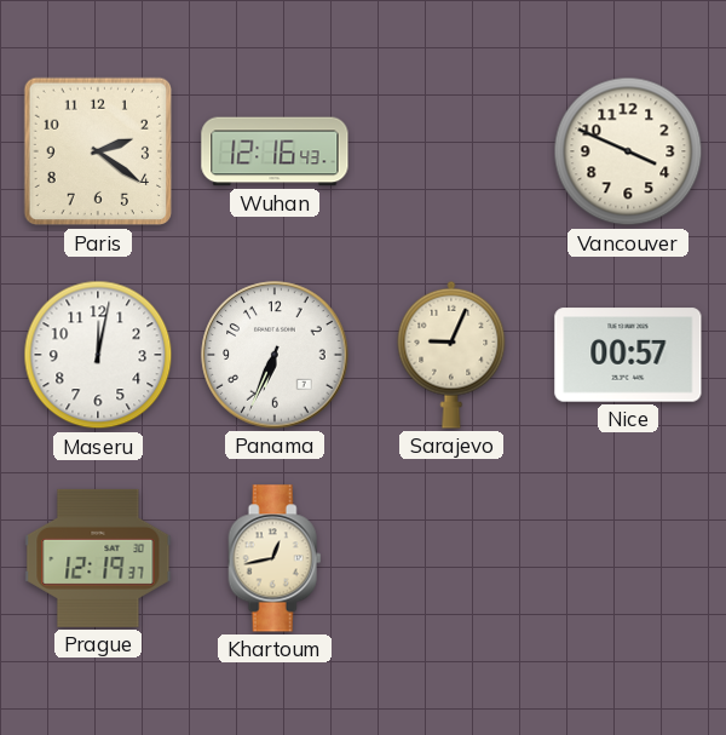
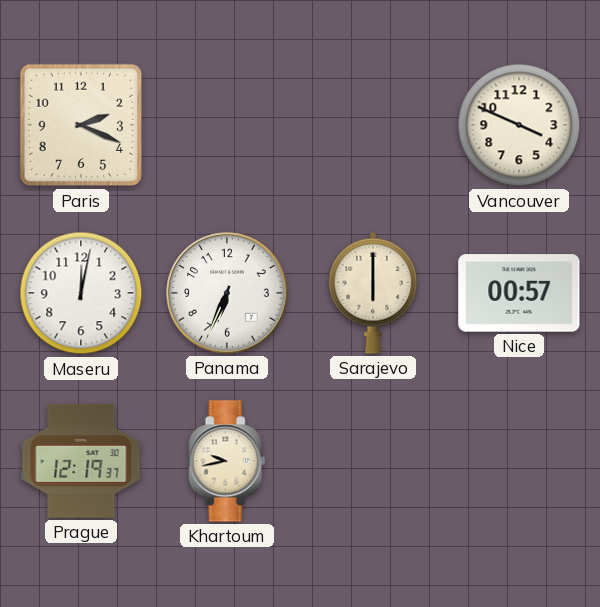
Paris: 2:21 -> 2:19 (81, 125)
Wuhan: 12:16 -> none (275, 151)
Sarajevo: 9:04 -> 6:00 (373, 293)
Khartoum: 12:43 -> 9:43 (227, 461)
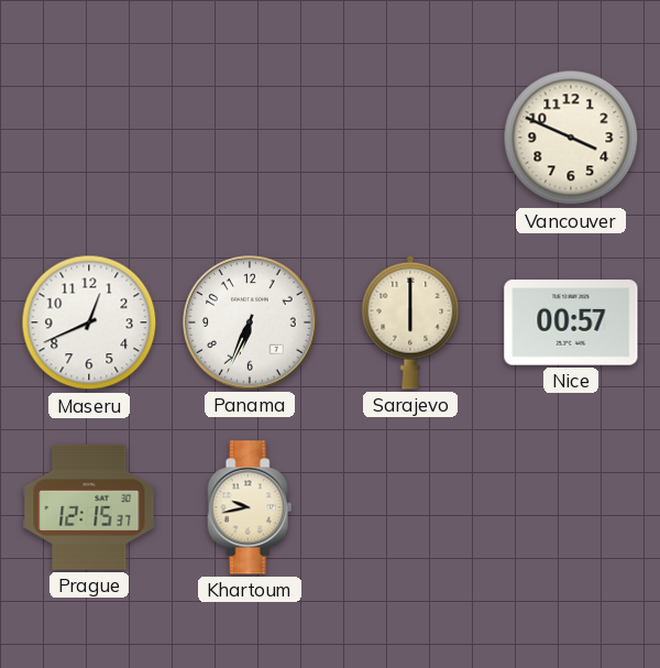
Paris: 2:19 -> none (81, 125)
Maseru: 12:02 -> 12:41 (89, 322)
Prague: 12:19 -> 12:15 (89, 507)
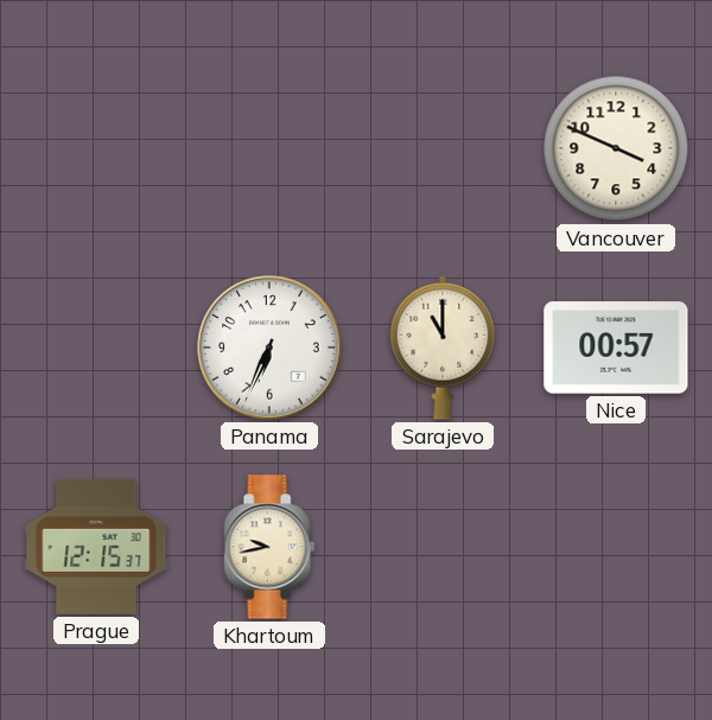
Maseru: 12:41 -> none (89, 322)
Sarajevo: 6:00 -> 11:00 (443, 348)
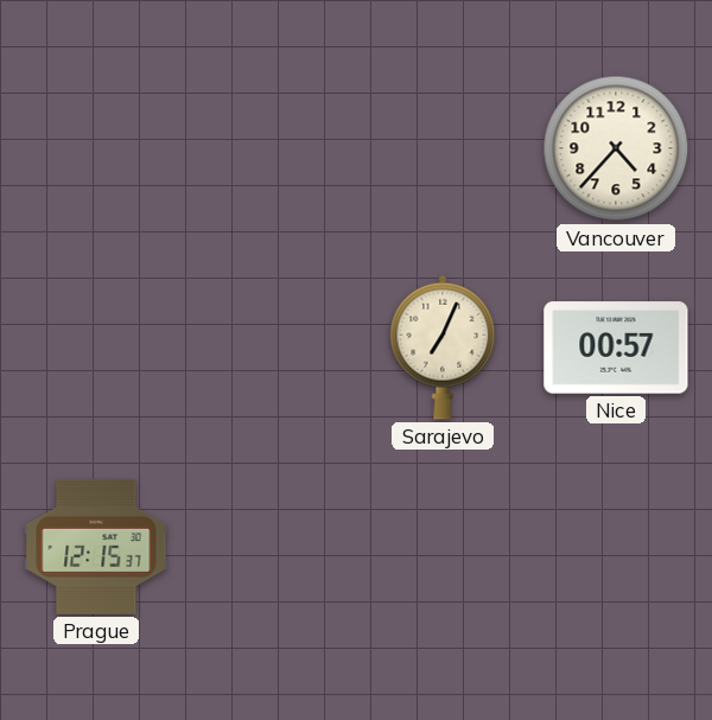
Vancouver: 3:49 -> 4:37 (616, 148)
Panama: 6:34 -> none (269, 348)
Sarajevo: 11:00 -> 7:04 (443, 348)
Khartoum: 9:43 -> none (269, 547)
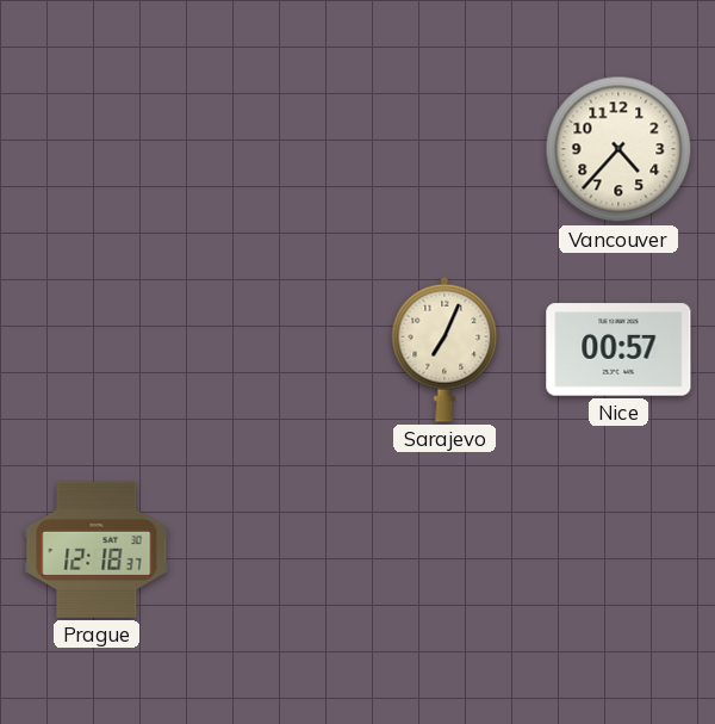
Prague: 12:15 -> 12:18 (97, 550)
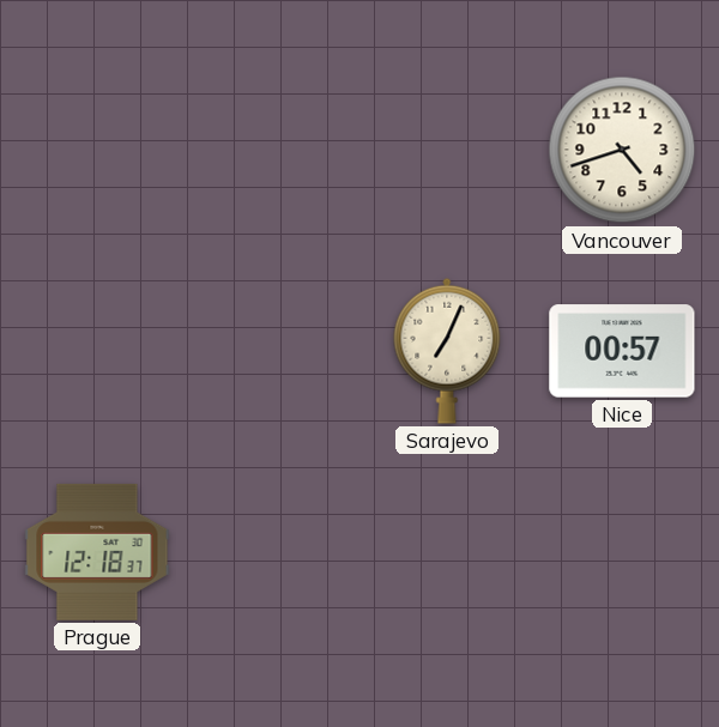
Vancouver: 4:37 -> 4:42 (622, 150)
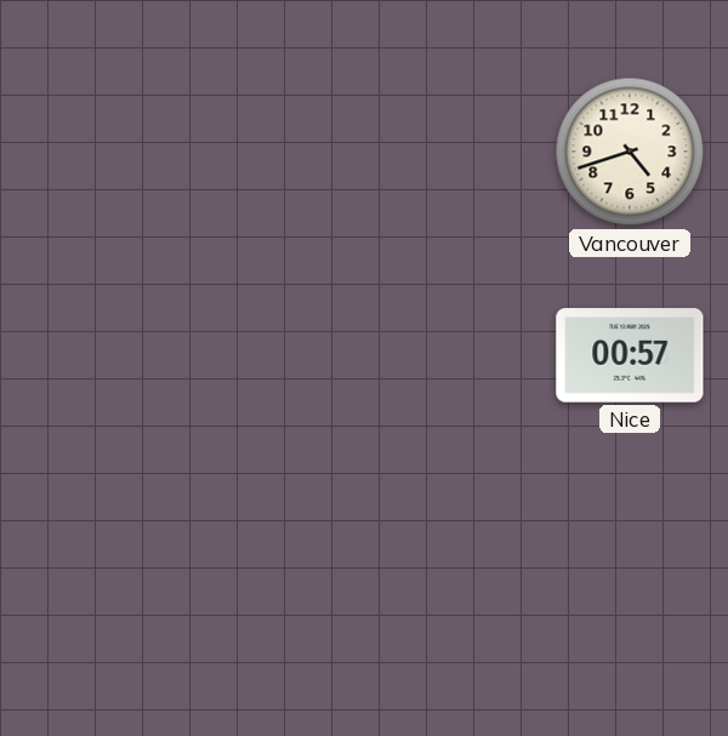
Sarajevo: 7:04 -> none (447, 351)
Prague: 12:18 -> none (97, 552)
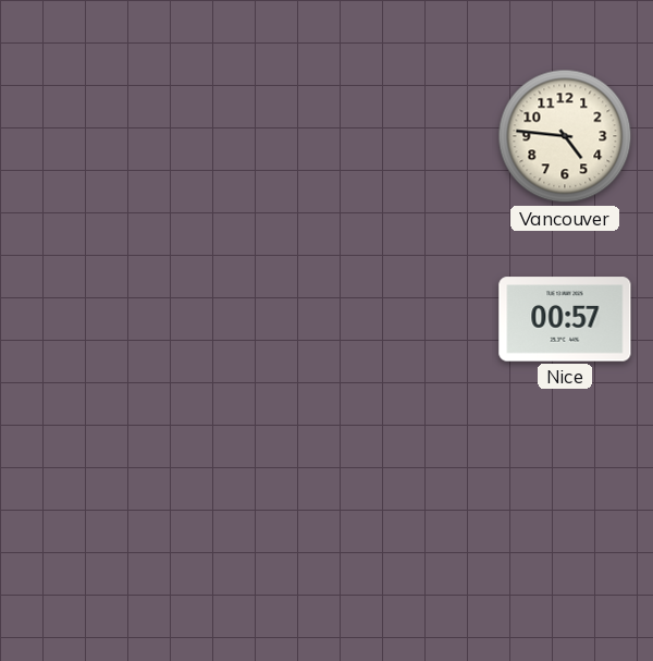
Vancouver: 4:42 -> 4:46 (565, 136)
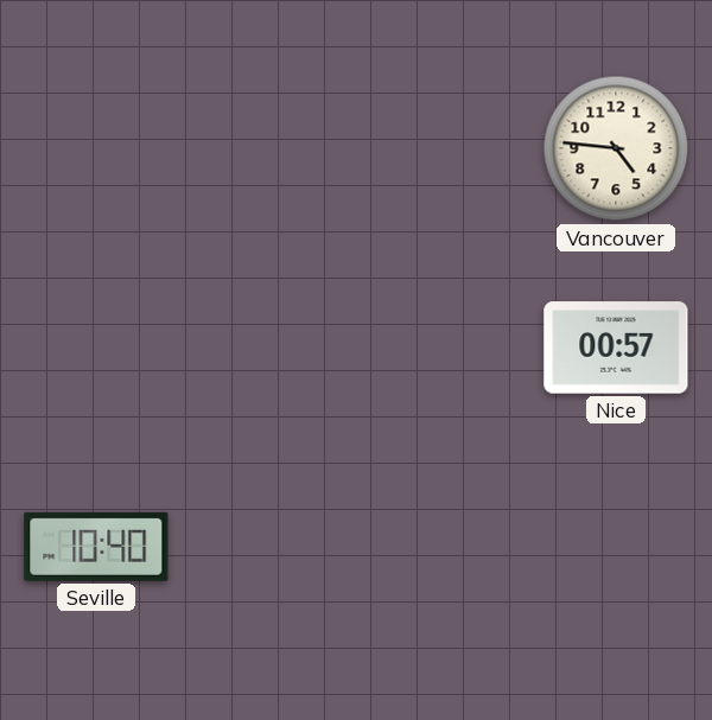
Seville: none -> 10:40 (96, 547)
